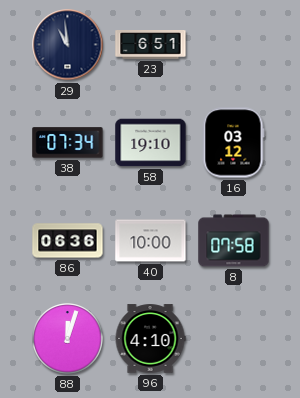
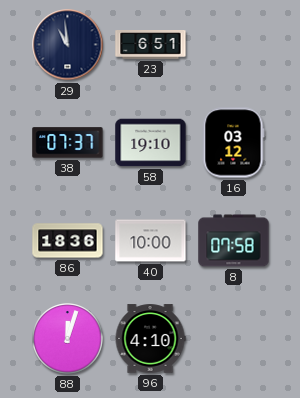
38: 07:34 -> 07:37 (68, 143)
86: 06:36 -> 18:36 (68, 241)
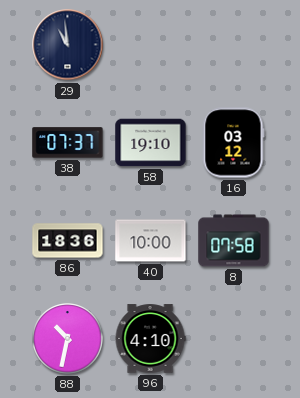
23: 6:51 -> none (151, 45)
88: 12:03 -> 10:32 (68, 339)
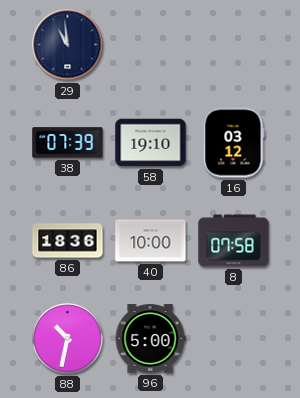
38: 07:37 -> 07:39 (68, 143)
96: 4:10 -> 5:00 (150, 339)
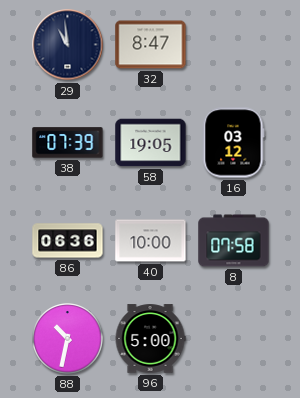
32: none -> 8:47 (151, 45)
58: 19:10 -> 19:05 (151, 143)
86: 18:36 -> 06:36 (68, 241)
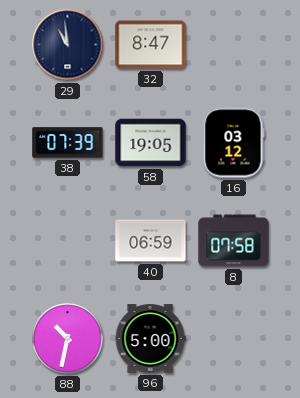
86: 06:36 -> none (68, 241)
40: 10:00 -> 06:59 (151, 241)
